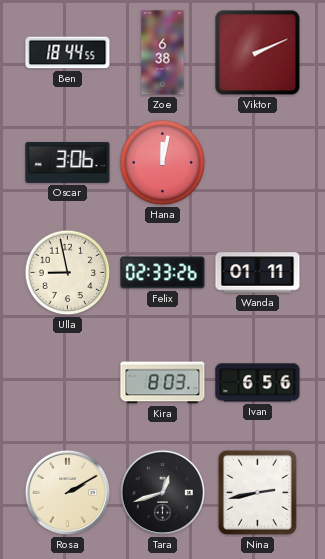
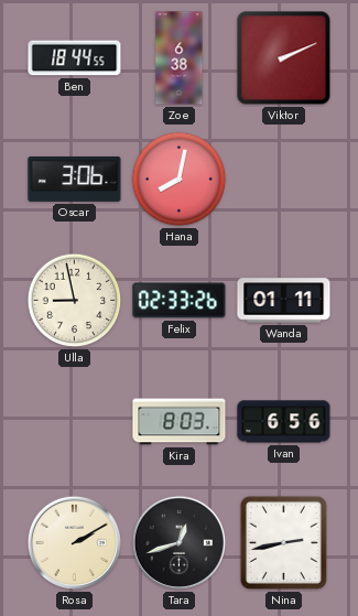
Hana: 12:02 -> 8:02 (180, 180)
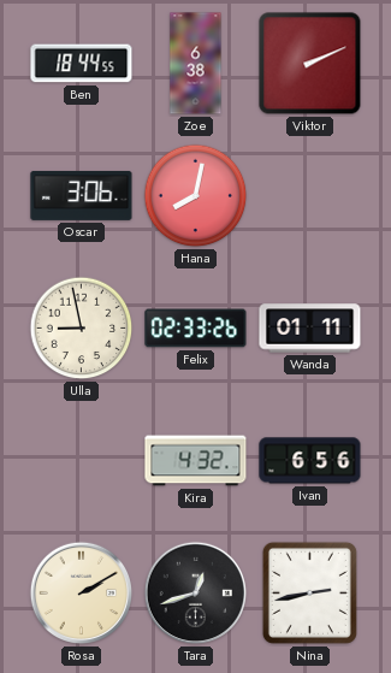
Kira: 8:03 -> 4:32 (196, 461)
